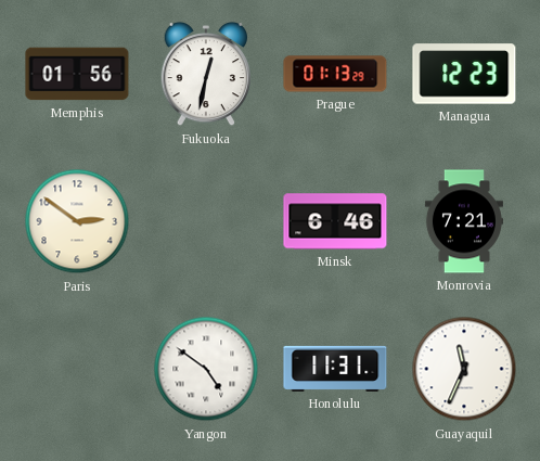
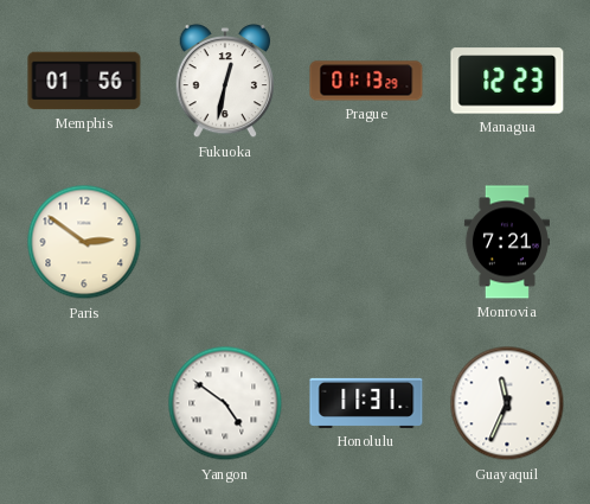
Minsk: 6:46 -> none (335, 221)
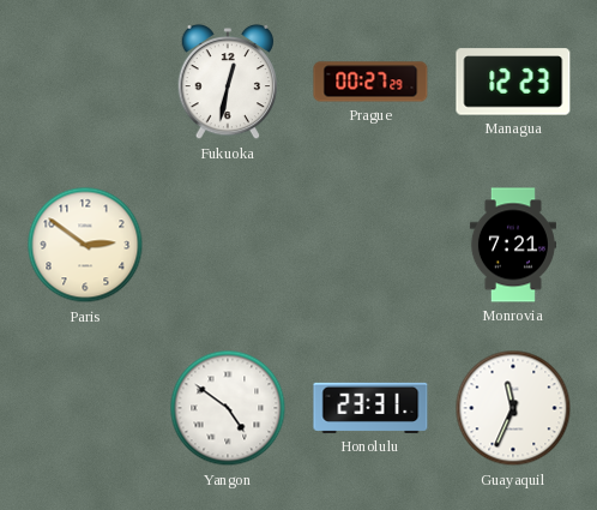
Memphis: 01:56 -> none (84, 81)
Prague: 01:13 -> 00:27 (370, 82)
Honolulu: 11:31 -> 23:31 (370, 408)
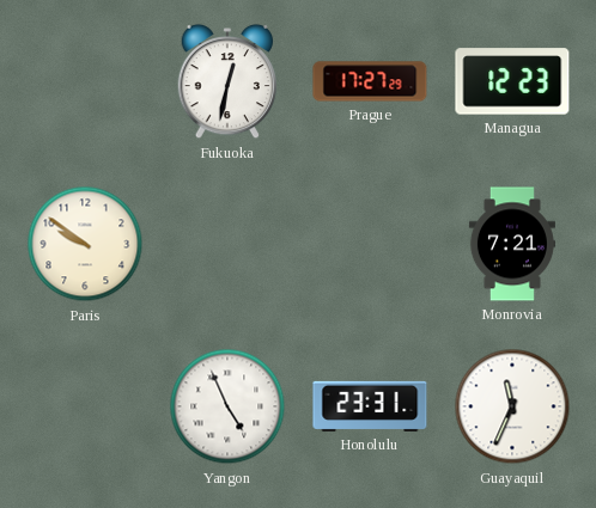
Prague: 00:27 -> 17:27 (370, 81)
Paris: 2:51 -> 9:51 (85, 244)
Yangon: 4:51 -> 4:56 (227, 406)
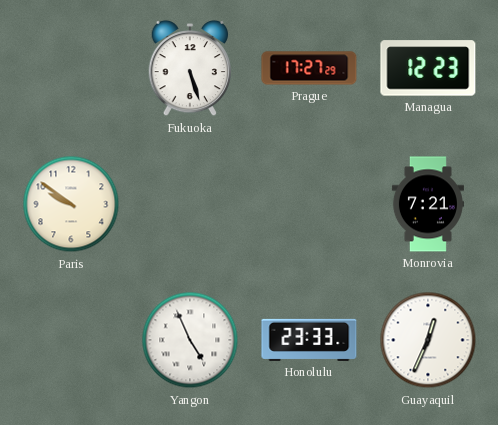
Fukuoka: 12:32 -> 5:27 (189, 68)
Honolulu: 23:31 -> 23:33 (309, 340)
Guayaquil: 11:34 -> 12:34 (428, 340)
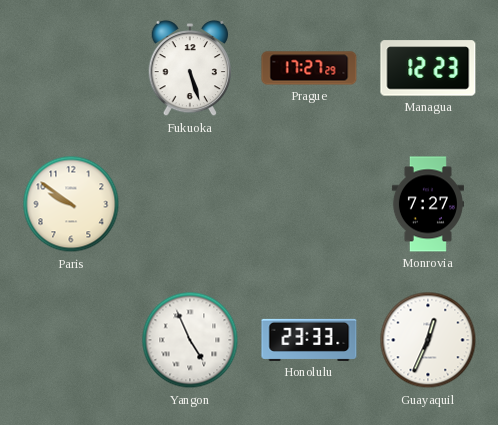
Monrovia: 7:21 -> 7:27 (428, 204)
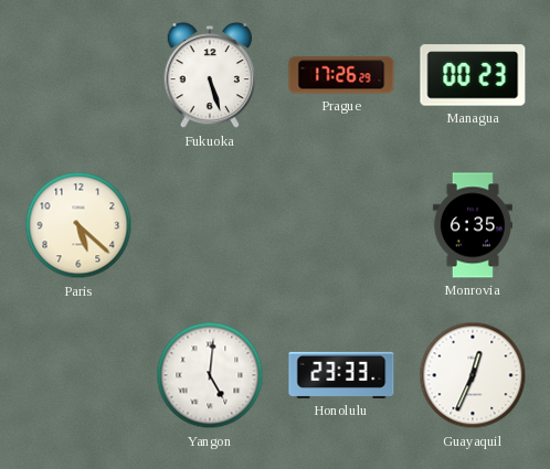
Prague: 17:27 -> 17:26 (341, 75)
Managua: 12:23 -> 00:23 (473, 75)
Paris: 9:51 -> 5:22 (78, 225)
Monrovia: 7:27 -> 6:35 (473, 225)
Yangon: 4:56 -> 5:01 (210, 375)
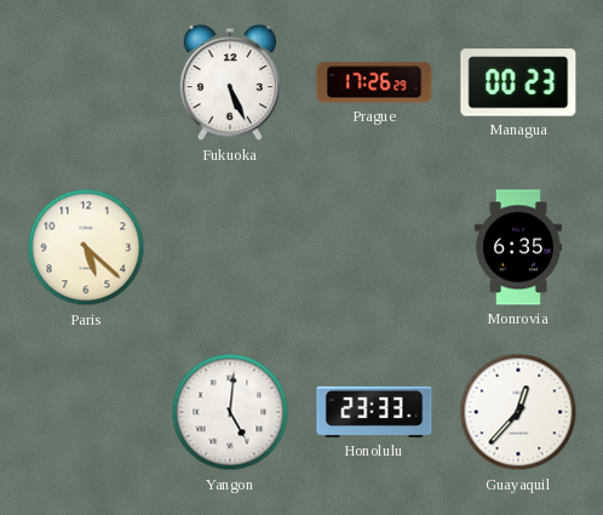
Fukuoka: 5:27 -> 5:26 (229, 82)
Guayaquil: 12:34 -> 12:37 (518, 412)
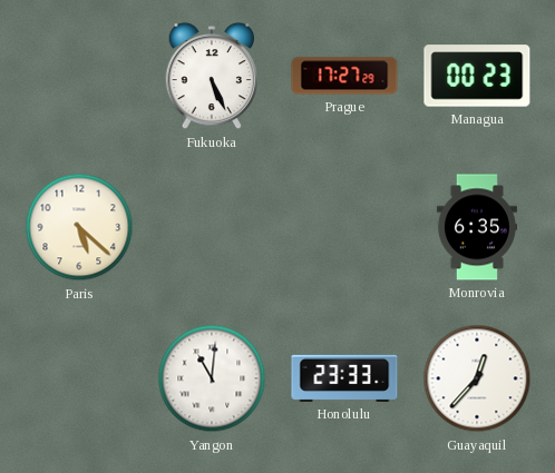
Prague: 17:26 -> 17:27 (344, 76)
Yangon: 5:01 -> 11:01 (212, 378)
